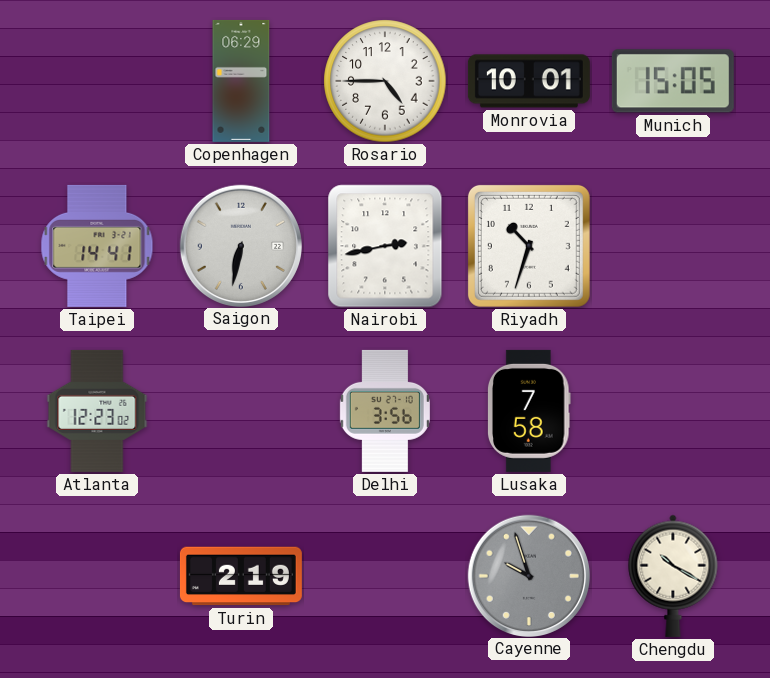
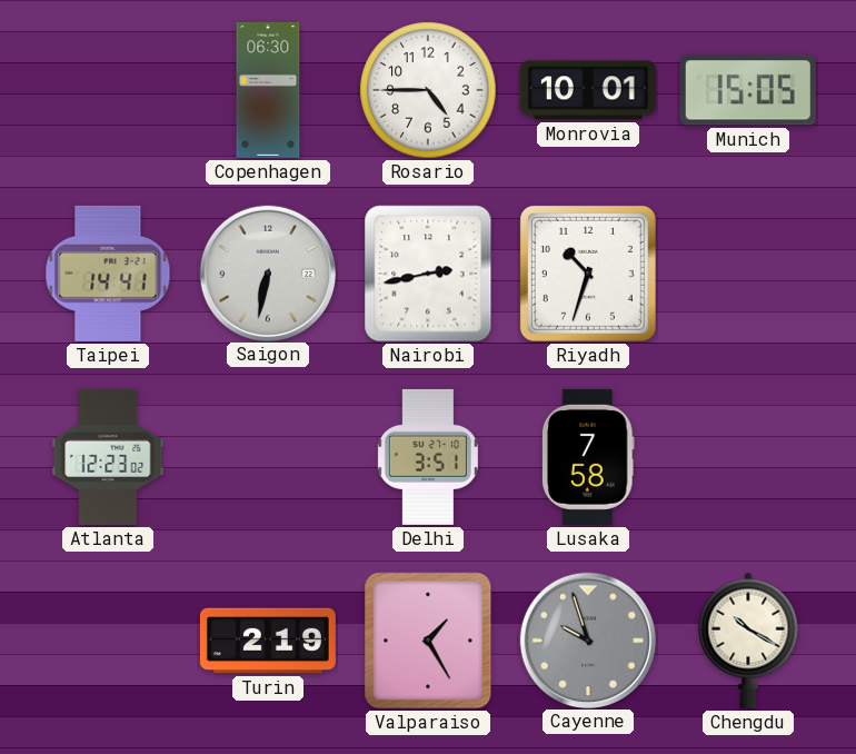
Copenhagen: 06:29 -> 06:30 (268, 90)
Delhi: 3:56 -> 3:51 (428, 457)
Valparaiso: none -> 1:25 (428, 641)
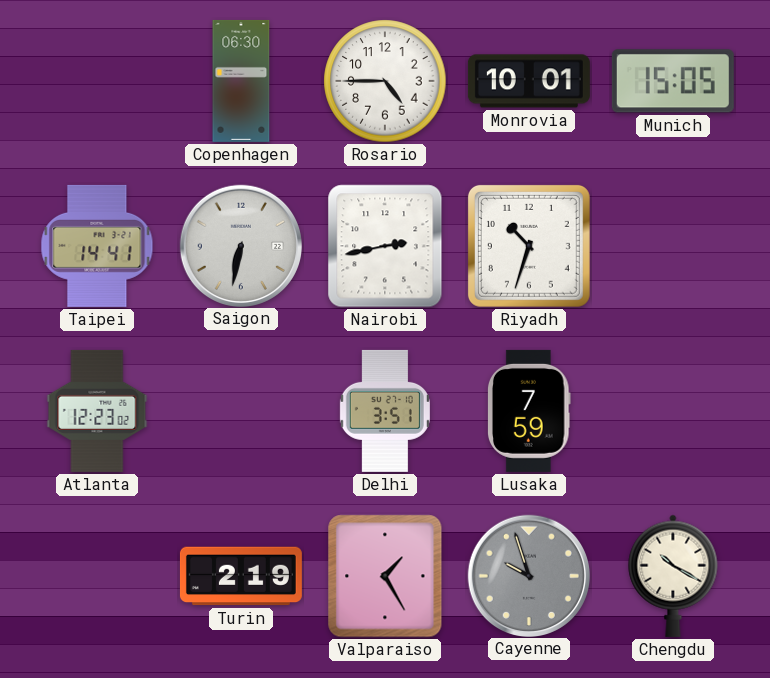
Lusaka: 7:58 -> 7:59 (529, 411)
